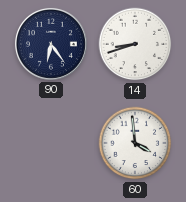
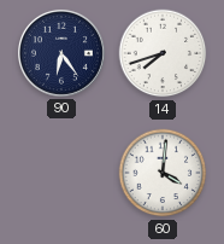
14: 8:42 -> 7:42 (163, 53)
60: 3:59 -> 4:01 (163, 173)
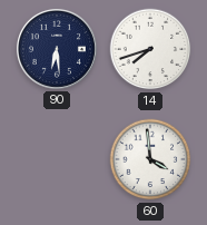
90: 6:24 -> 6:29 (57, 49)
60: 4:01 -> 3:59 (150, 159)
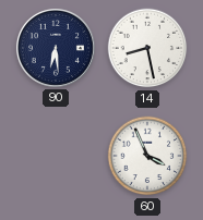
14: 7:42 -> 8:28 (147, 48)
60: 3:59 -> 3:56 (147, 156)
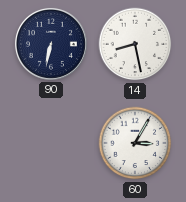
90: 6:29 -> 6:32 (51, 44)
60: 3:56 -> 3:05 (135, 143)
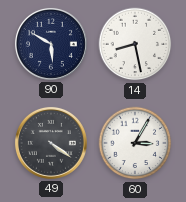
90: 6:32 -> 5:50 (51, 44)
49: none -> 4:21 (51, 143)
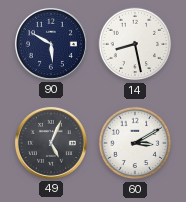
49: 4:21 -> 5:04 (51, 143)
60: 3:05 -> 3:10 (135, 143)
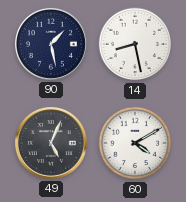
90: 5:50 -> 1:28 (51, 44)
60: 3:10 -> 4:10 (135, 143)
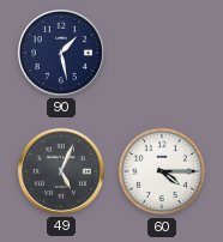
14: 8:28 -> none (135, 44)
60: 4:10 -> 4:15 (162, 171)
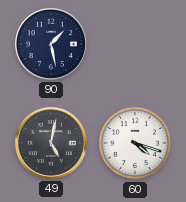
49: 5:04 -> 5:02 (51, 143)
60: 4:15 -> 4:18 (135, 143)
